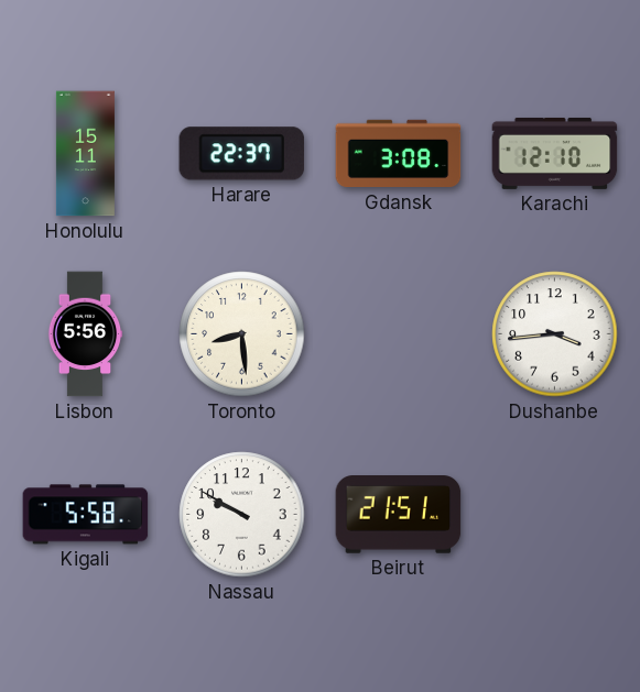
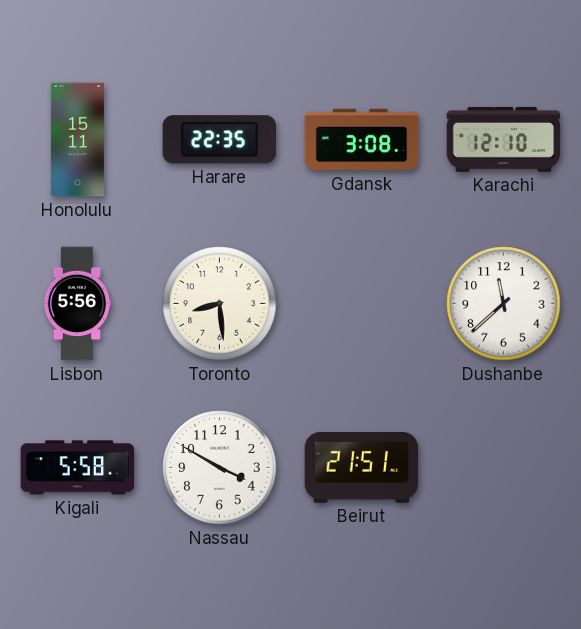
Harare: 22:37 -> 22:35 (220, 140)
Dushanbe: 3:44 -> 11:38 (504, 304)
Nassau: 9:50 -> 3:50 (220, 468)
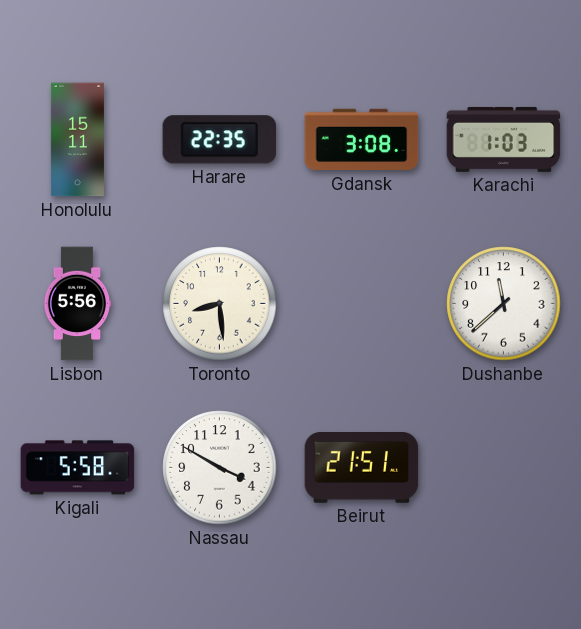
Karachi: 12:10 -> 1:03 (504, 139)
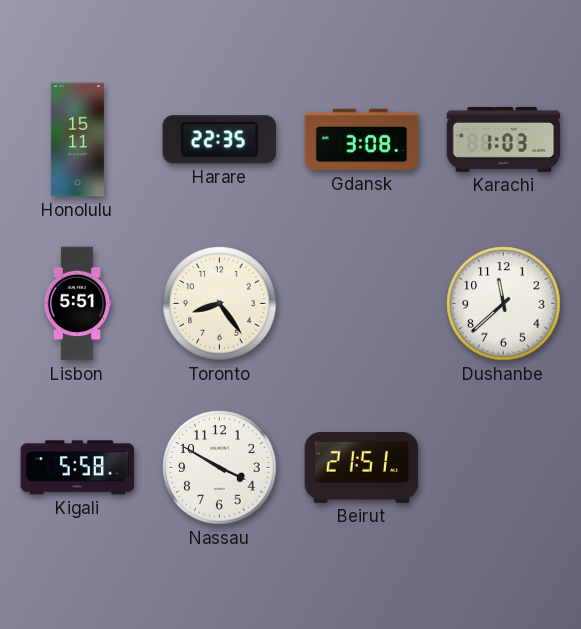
Lisbon: 5:56 -> 5:51 (77, 304)
Toronto: 8:29 -> 8:24 (220, 304)
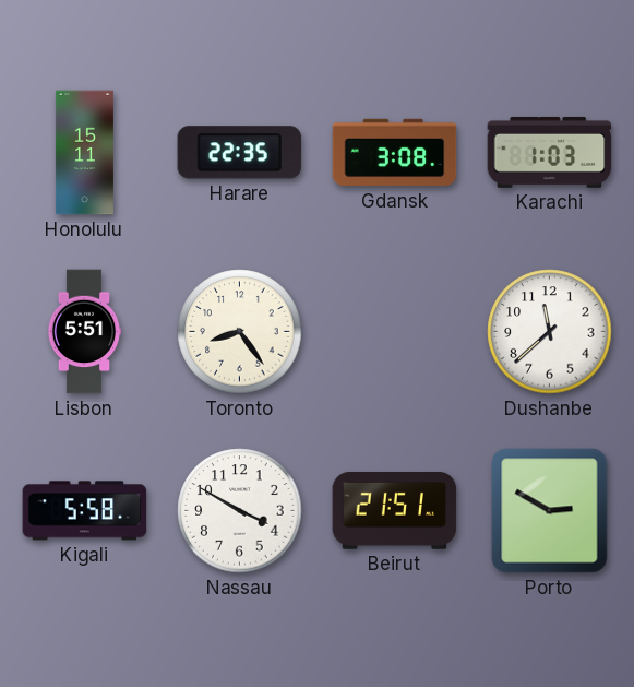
Porto: none -> 2:50 (550, 511)
